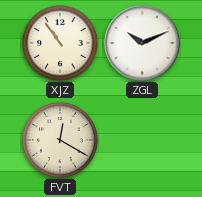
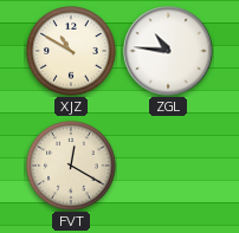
XJZ: 10:54 -> 10:50 (71, 51)
ZGL: 10:11 -> 10:46 (168, 51)
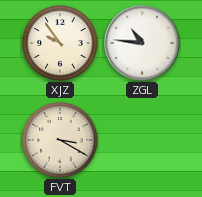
XJZ: 10:50 -> 9:54 (60, 43)
FVT: 12:20 -> 3:20 (60, 140)
